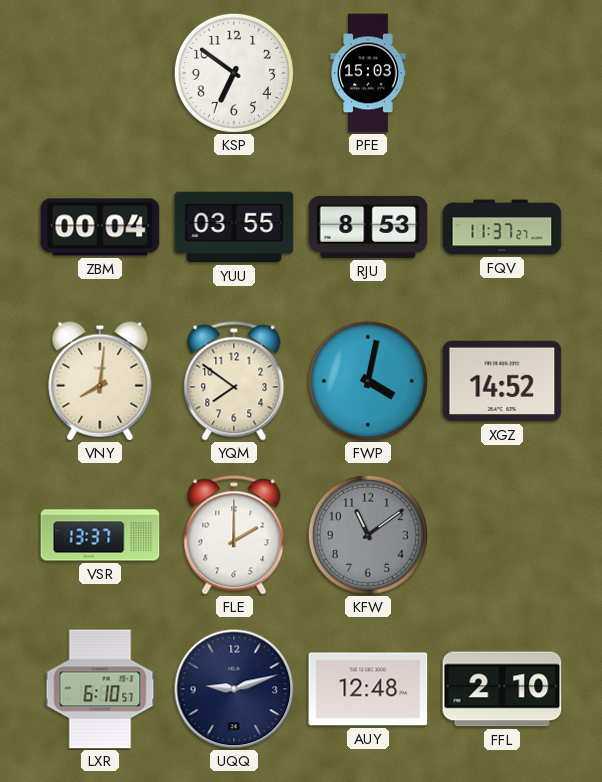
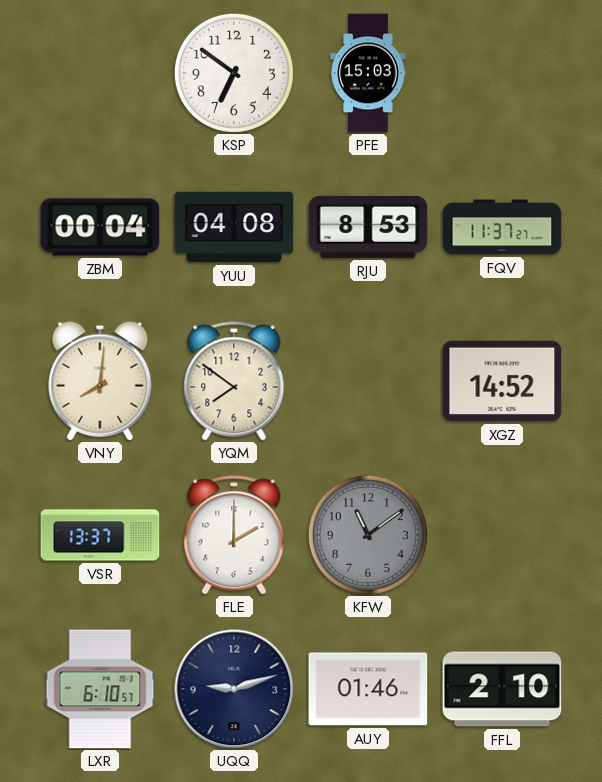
YUU: 03:55 -> 04:08 (234, 227)
FWP: 4:02 -> none (368, 381)
AUY: 12:48 -> 01:46 (368, 689)
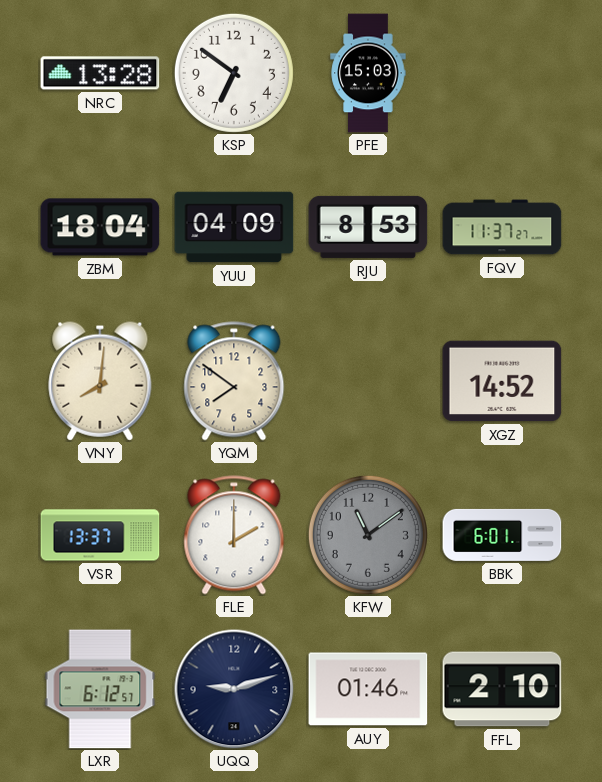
NRC: none -> 13:28 (100, 73)
ZBM: 00:04 -> 18:04 (100, 227)
YUU: 04:08 -> 04:09 (234, 227)
BBK: none -> 6:01 (502, 535)
LXR: 6:10 -> 6:12 (100, 689)
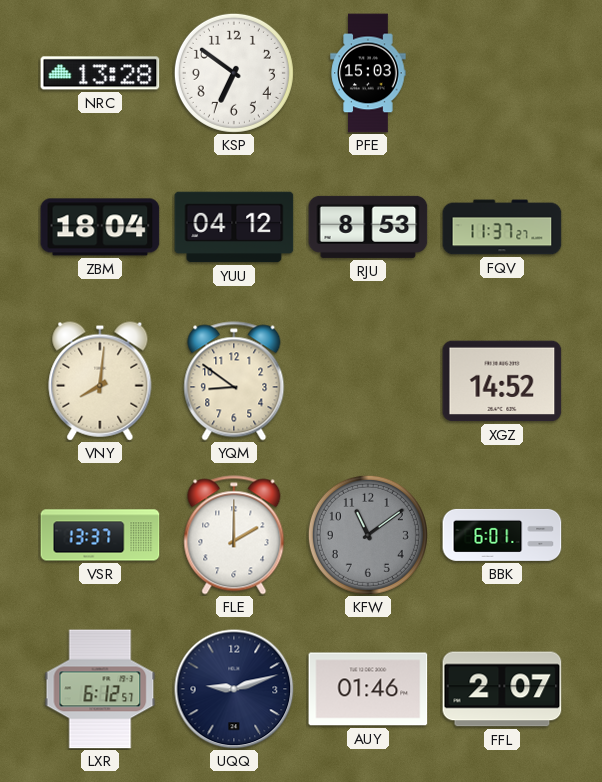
YUU: 04:09 -> 04:12 (234, 227)
YQM: 7:51 -> 8:51 (234, 381)
FFL: 2:10 -> 2:07 (502, 689)
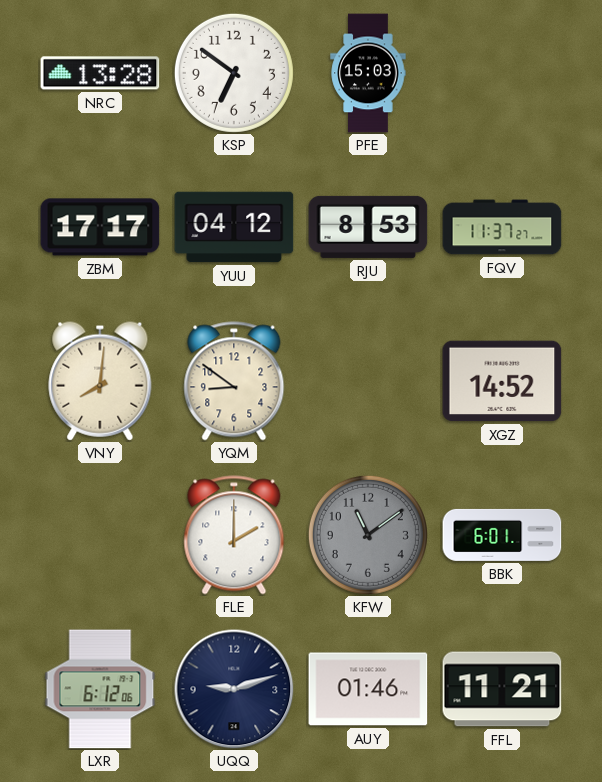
ZBM: 18:04 -> 17:17 (100, 227)
VSR: 13:37 -> none (100, 535)
LXR: 6:12:57 -> 6:12:06 (100, 689)
FFL: 2:07 -> 11:21 (502, 689)
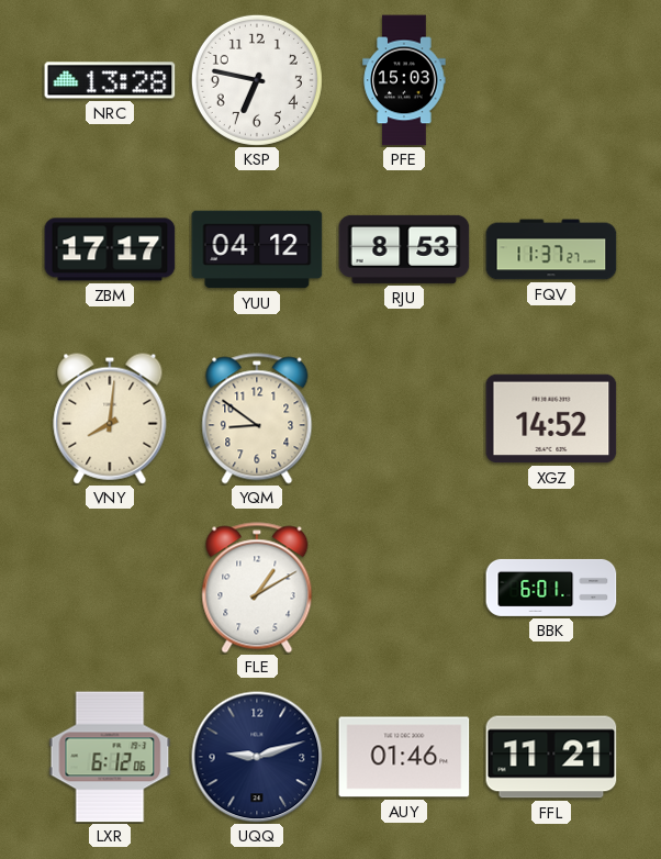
KSP: 6:51 -> 6:47 (257, 80)
FLE: 2:00 -> 1:10 (257, 588)
KFW: 11:09 -> none (368, 535)
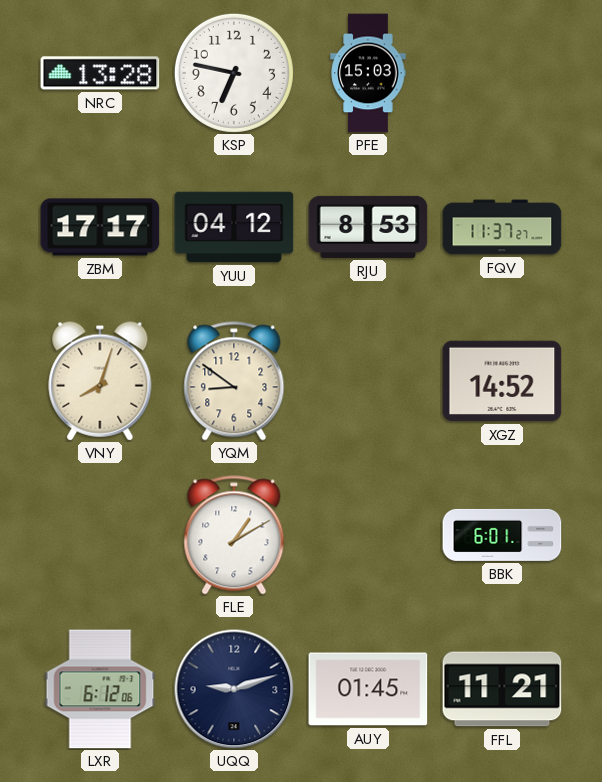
VNY: 8:01 -> 8:03 (100, 381)
AUY: 01:46 -> 01:45 (368, 689)
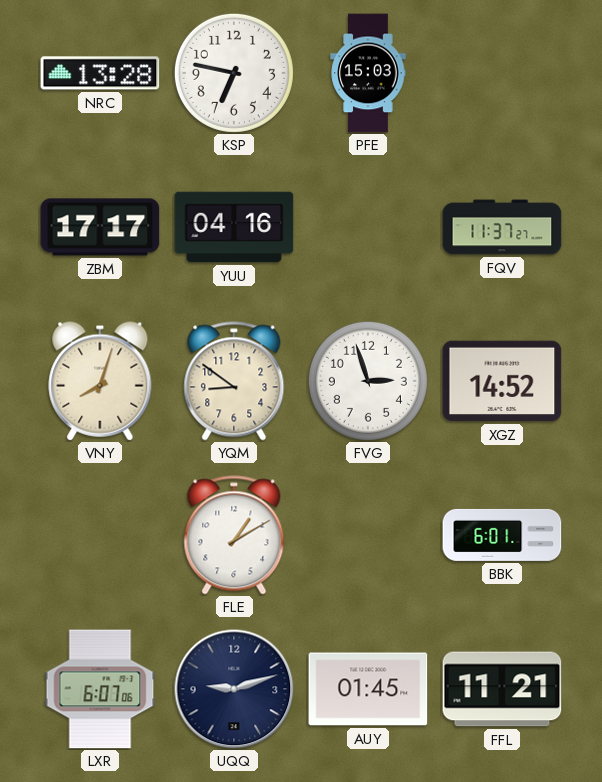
YUU: 04:12 -> 04:16 (234, 227)
RJU: 8:53 -> none (368, 227)
FVG: none -> 2:57 (368, 381)
LXR: 6:12 -> 6:07 (100, 689)
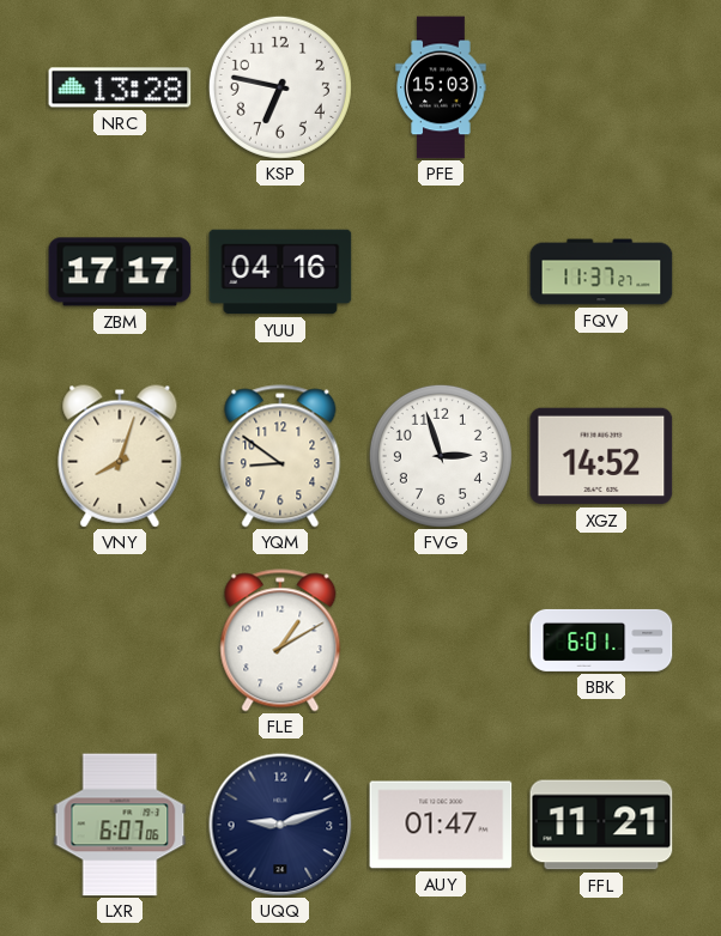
AUY: 01:45 -> 01:47 (441, 825)
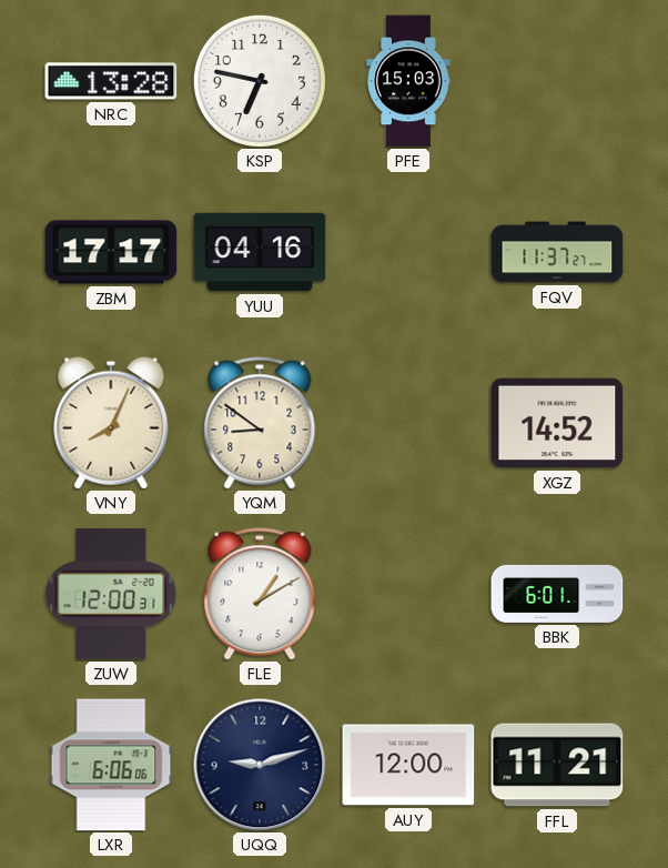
VNY: 8:03 -> 8:04 (111, 423)
FVG: 2:57 -> none (441, 456)
ZUW: none -> 12:00 (111, 594)
LXR: 6:07 -> 6:06 (111, 765)
AUY: 01:47 -> 12:00 (408, 765)
